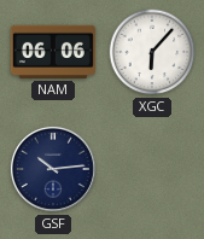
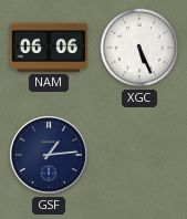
XGC: 6:07 -> 5:26 (139, 48)
GSF: 10:14 -> 1:14 (49, 155)
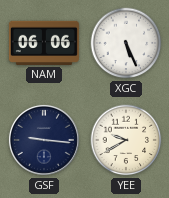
GSF: 1:14 -> 9:16 (44, 140)
YEE: none -> 9:40 (126, 140)
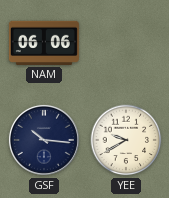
XGC: 5:26 -> none (126, 43)
GSF: 9:16 -> 10:16 (44, 140)
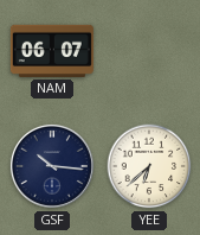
NAM: 06:06 -> 06:07 (52, 51)
YEE: 9:40 -> 6:38 (149, 166)
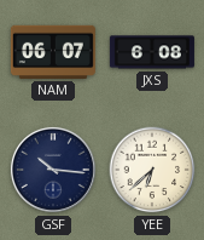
JXS: none -> 6:08 (152, 52)
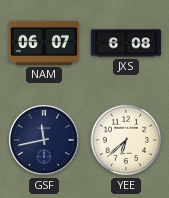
GSF: 10:16 -> 11:43 (44, 140)
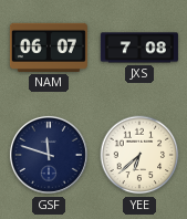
JXS: 6:08 -> 7:08 (139, 48)
GSF: 11:43 -> 11:48 (49, 155)
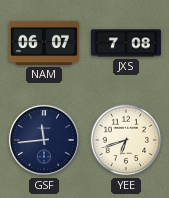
GSF: 11:48 -> 11:44 (44, 140)
YEE: 6:38 -> 6:42 (126, 140)
